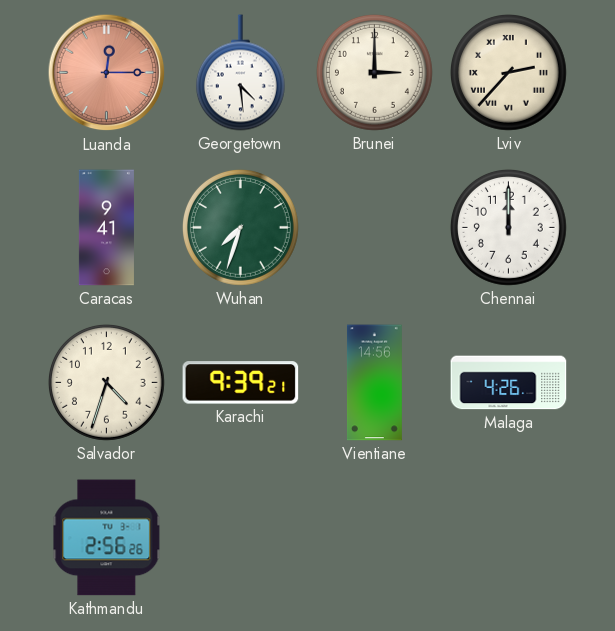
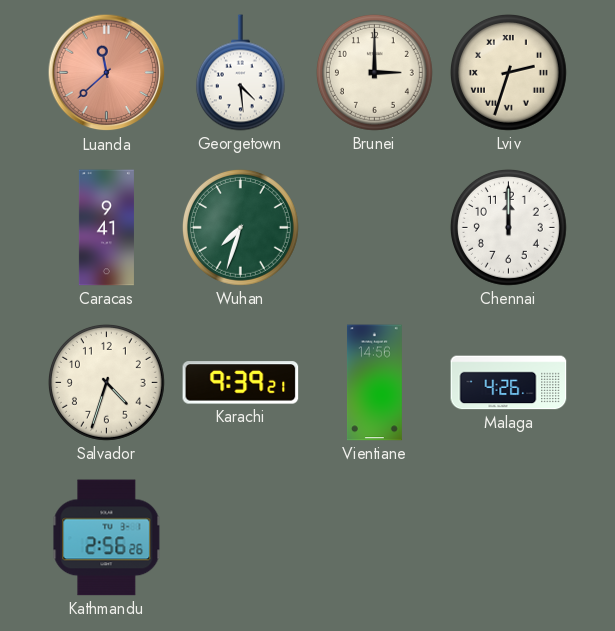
Luanda: 12:15 -> 11:38 (107, 73)
Lviv: 2:37 -> 2:33 (508, 72)
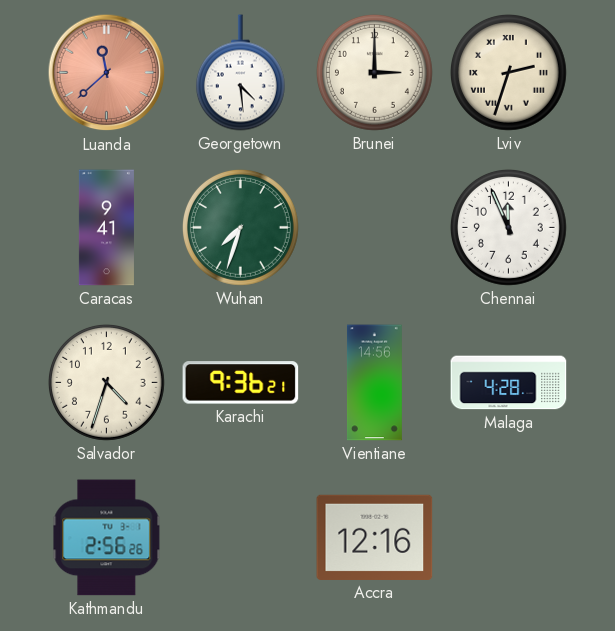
Chennai: 12:00 -> 11:56 (508, 227)
Karachi: 9:39 -> 9:36 (241, 383)
Malaga: 4:26 -> 4:28 (509, 383)
Accra: none -> 12:16 (375, 537)
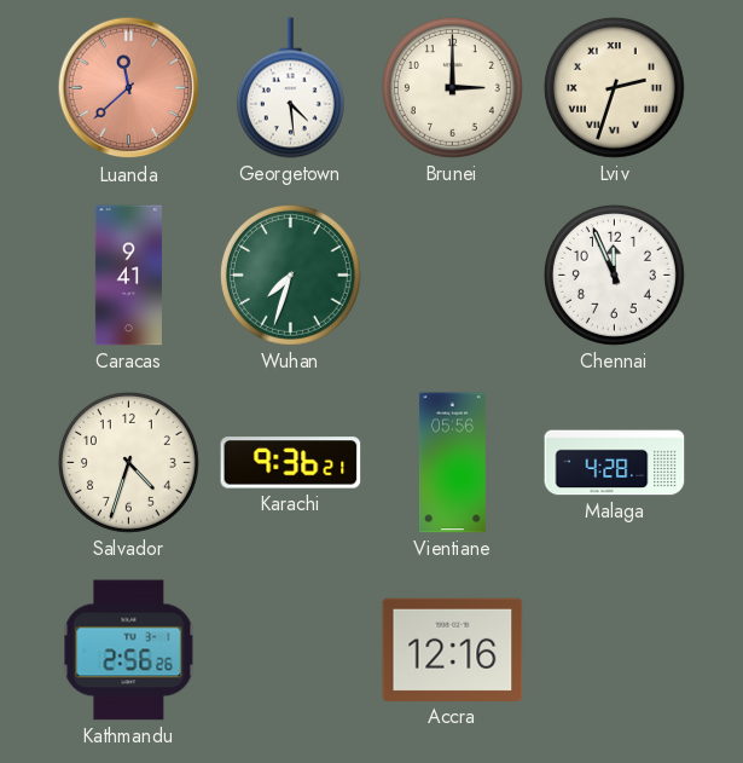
Vientiane: 14:56 -> 05:56 (452, 463)
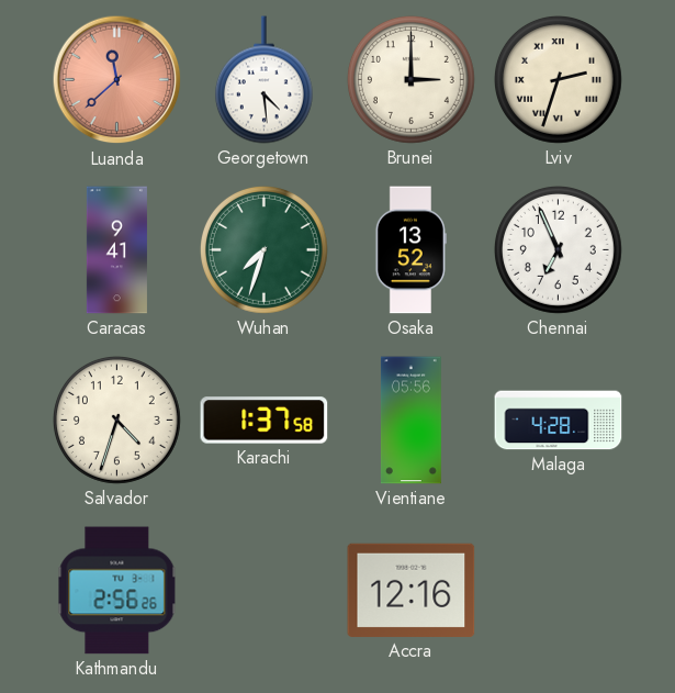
Osaka: none -> 13:52 (410, 250)
Chennai: 11:56 -> 6:56 (558, 249)
Karachi: 9:36 -> 1:37 (265, 421)
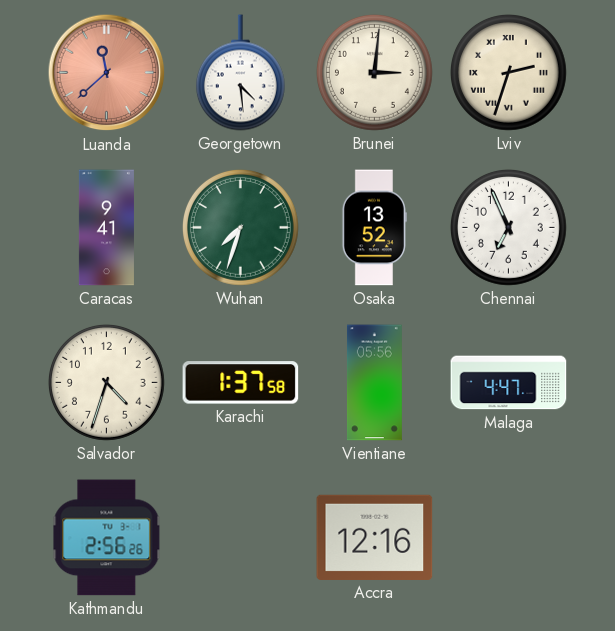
Brunei: 3:00 -> 3:01 (374, 72)
Malaga: 4:28 -> 4:47 (509, 383)
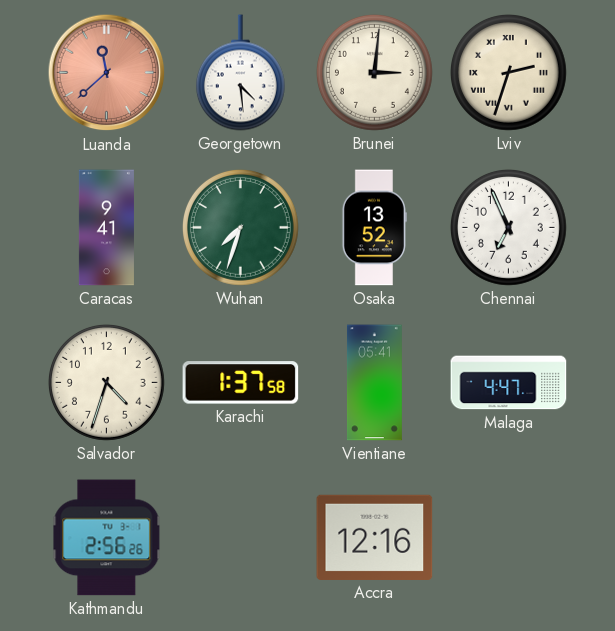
Vientiane: 05:56 -> 05:41 (374, 383)
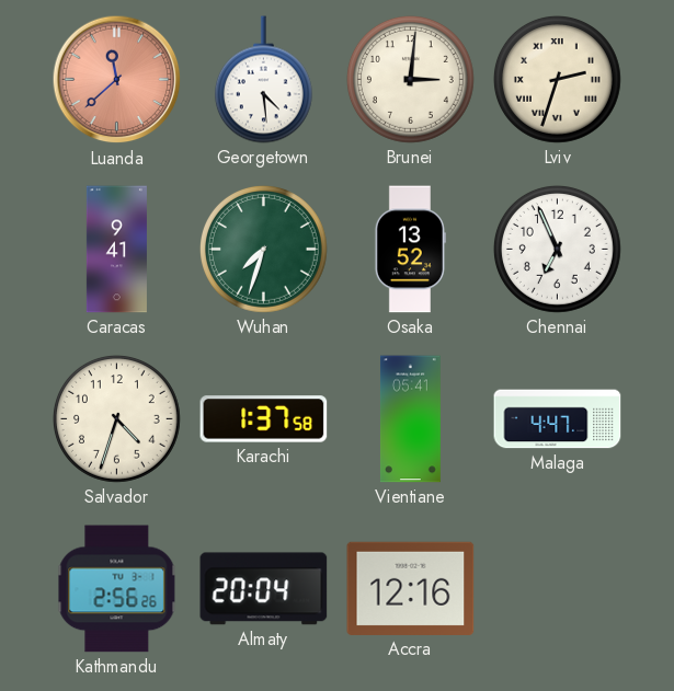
Almaty: none -> 20:04 (264, 589)
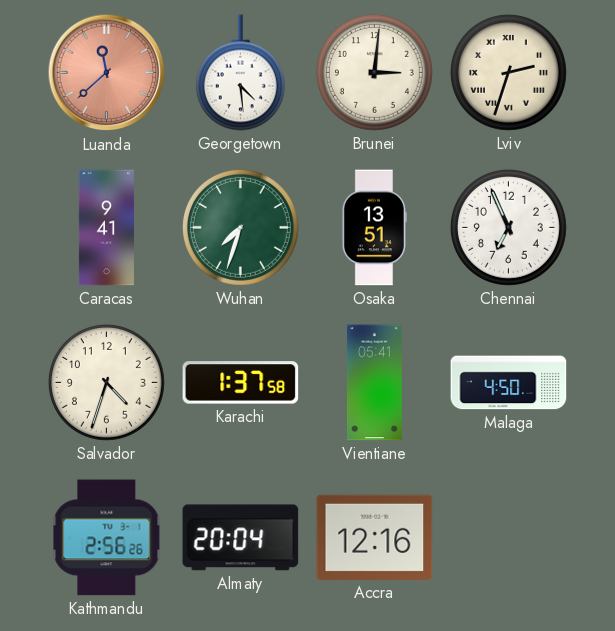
Osaka: 13:52 -> 13:51 (374, 228)
Malaga: 4:47 -> 4:50 (509, 383)
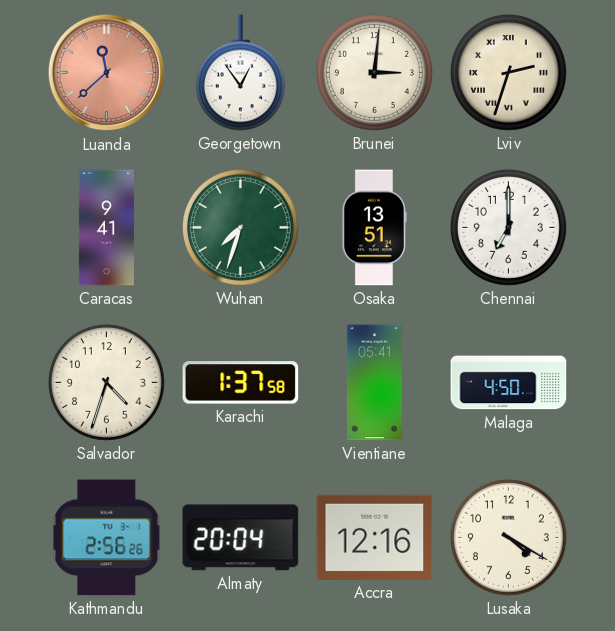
Georgetown: 4:29 -> 12:54 (240, 73)
Chennai: 6:56 -> 7:00 (508, 227)
Lusaka: none -> 4:20 (508, 537)
